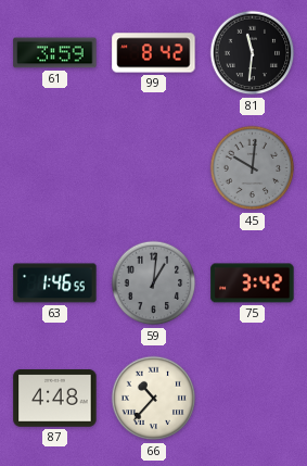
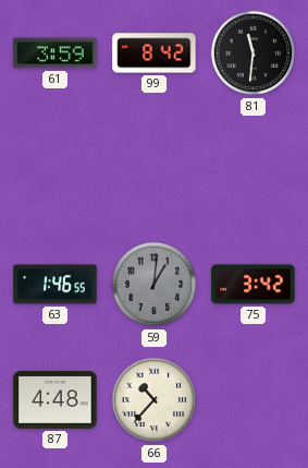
45: 10:01 -> none (253, 168)
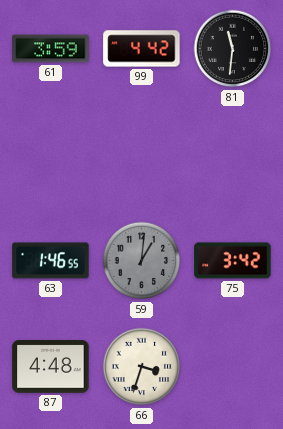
99: 8:42 -> 4:42 (142, 49)
66: 10:37 -> 3:33 (142, 367)
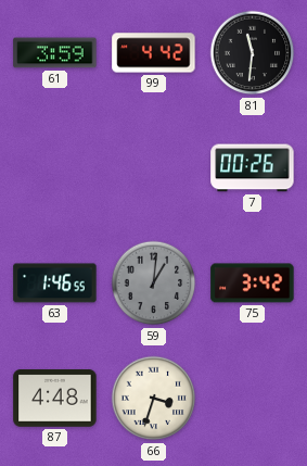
7: none -> 00:26 (253, 168)
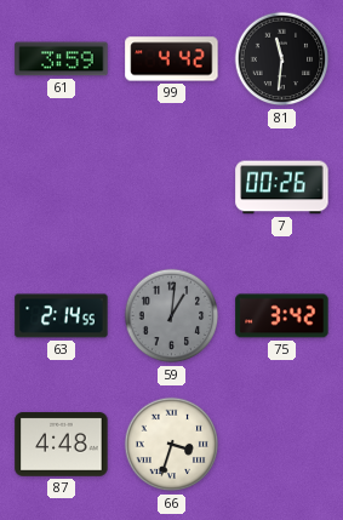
63: 1:46 -> 2:14 (62, 316)
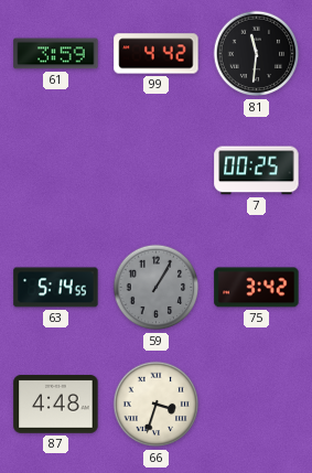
7: 00:26 -> 00:25 (257, 171)
63: 2:14 -> 5:14 (56, 288)
59: 1:01 -> 1:05 (157, 288)
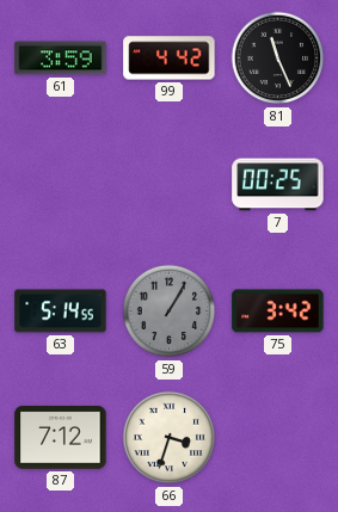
81: 11:31 -> 11:26 (278, 58)
87: 4:48 -> 7:12 (61, 438)
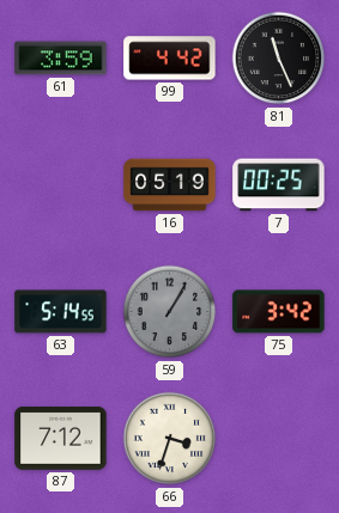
16: none -> 05:19 (170, 185)
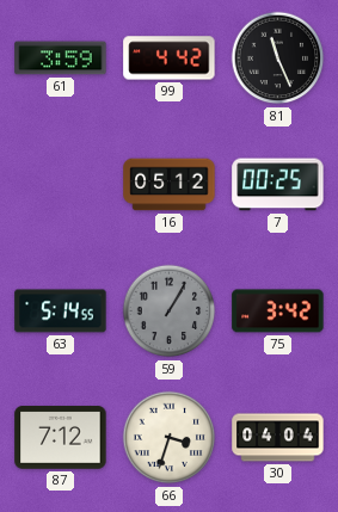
16: 05:19 -> 05:12 (170, 185)
30: none -> 04:04 (278, 438)
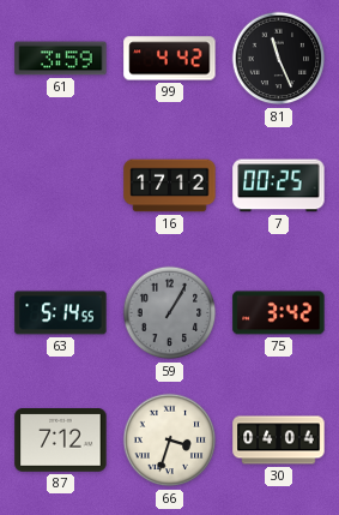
16: 05:12 -> 17:12 (170, 186)
